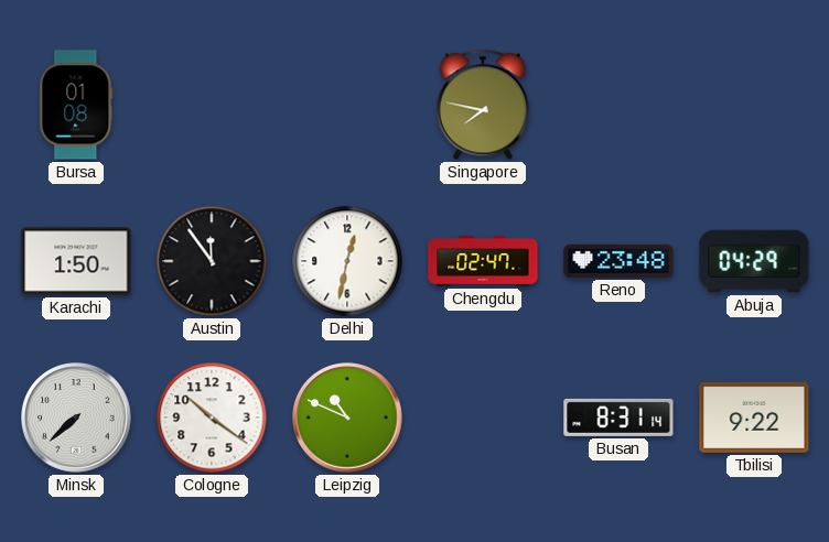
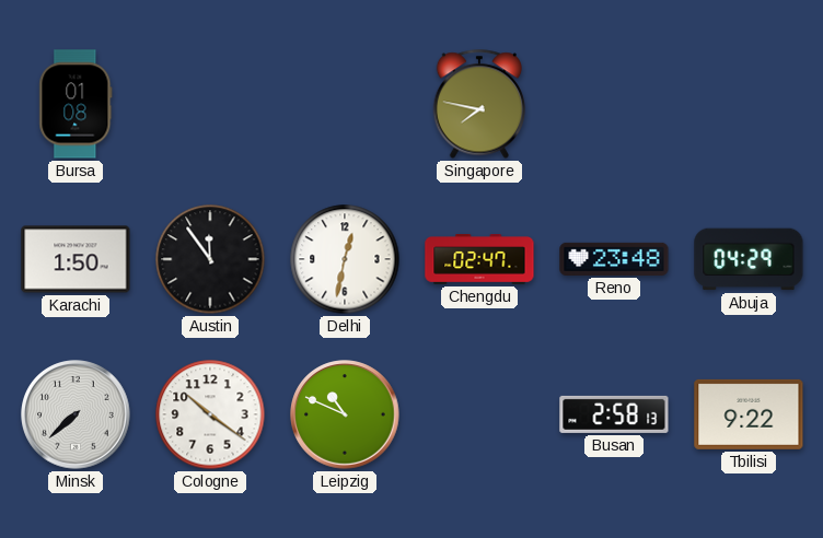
Busan: 8:31 -> 2:58 (614, 414)
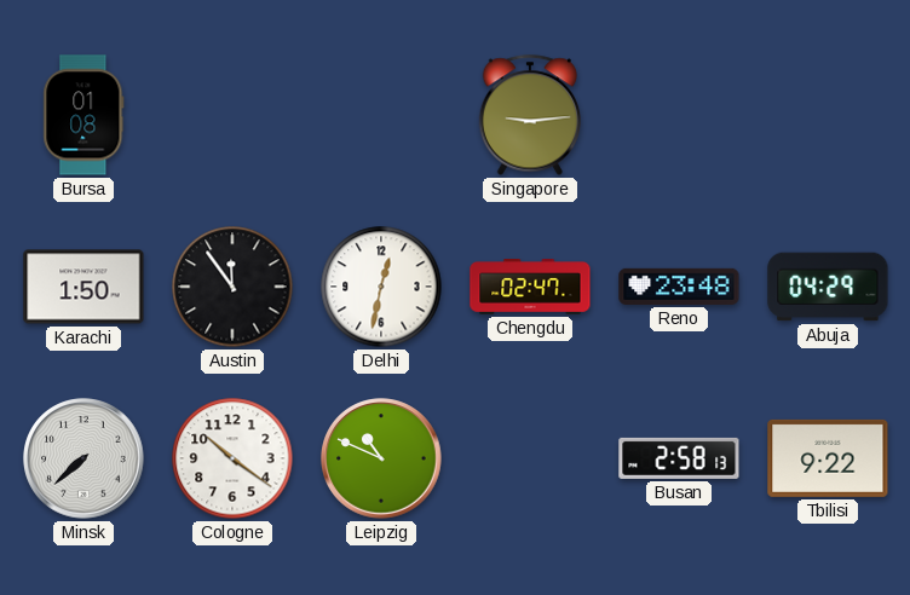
Singapore: 7:47 -> 9:14 (530, 115)
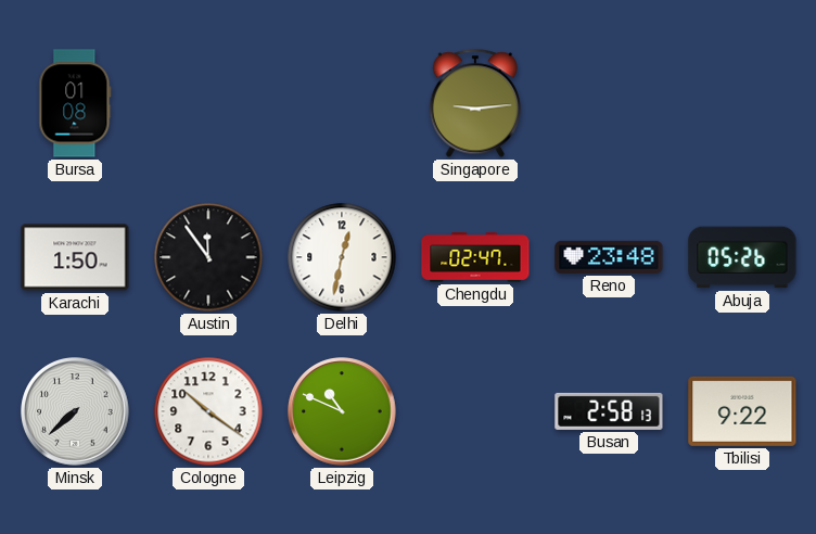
Abuja: 04:29 -> 05:26 (742, 257)
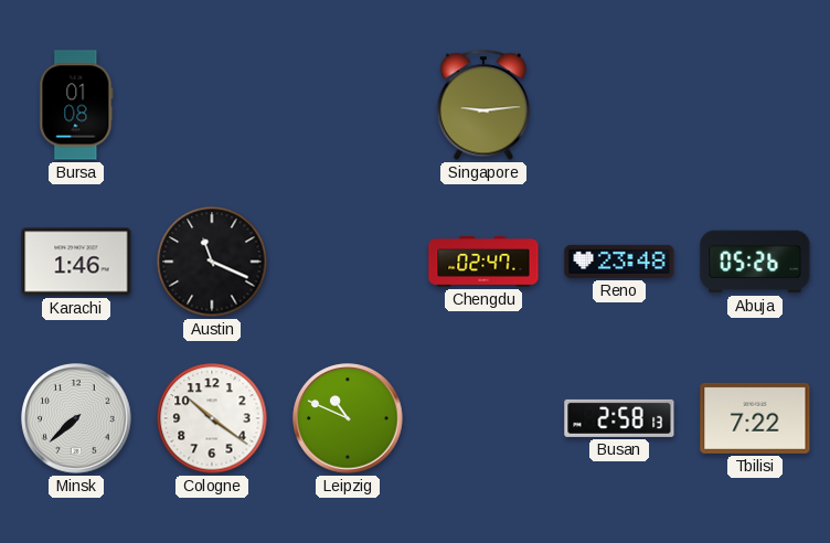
Karachi: 1:50 -> 1:46 (76, 262)
Austin: 11:54 -> 11:19 (212, 262)
Delhi: 12:32 -> none (342, 257)
Tbilisi: 9:22 -> 7:22 (755, 418)
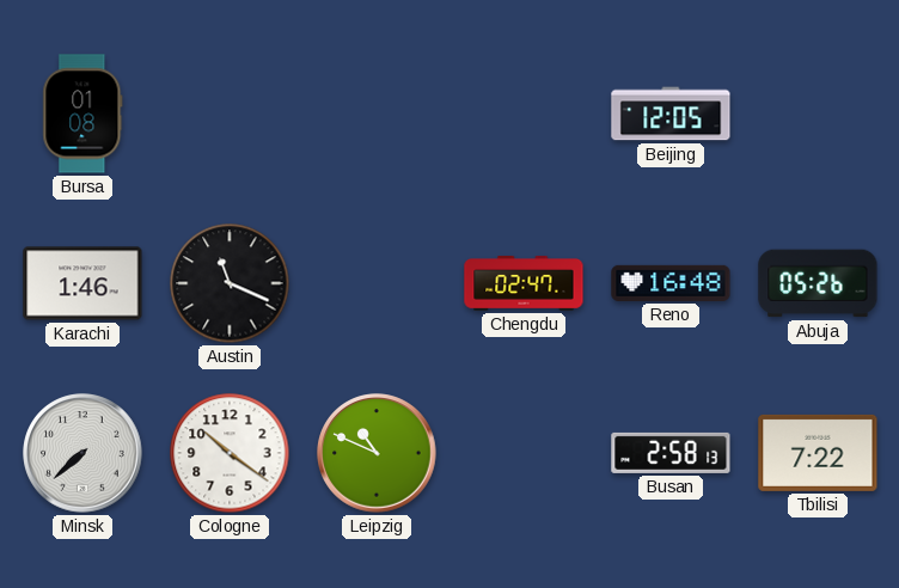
Singapore: 9:14 -> none (483, 105)
Beijing: none -> 12:05 (671, 114)
Reno: 23:48 -> 16:48 (671, 283)
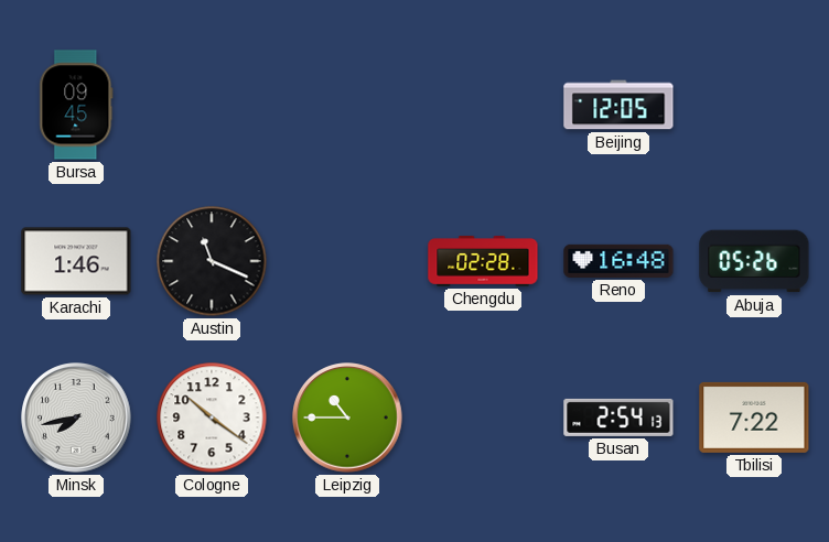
Bursa: 01:08 -> 09:45 (76, 105)
Chengdu: 02:47 -> 02:28 (483, 262)
Minsk: 7:38 -> 7:43 (76, 418)
Leipzig: 10:49 -> 10:45 (347, 418)
Busan: 2:58 -> 2:54 (618, 418)
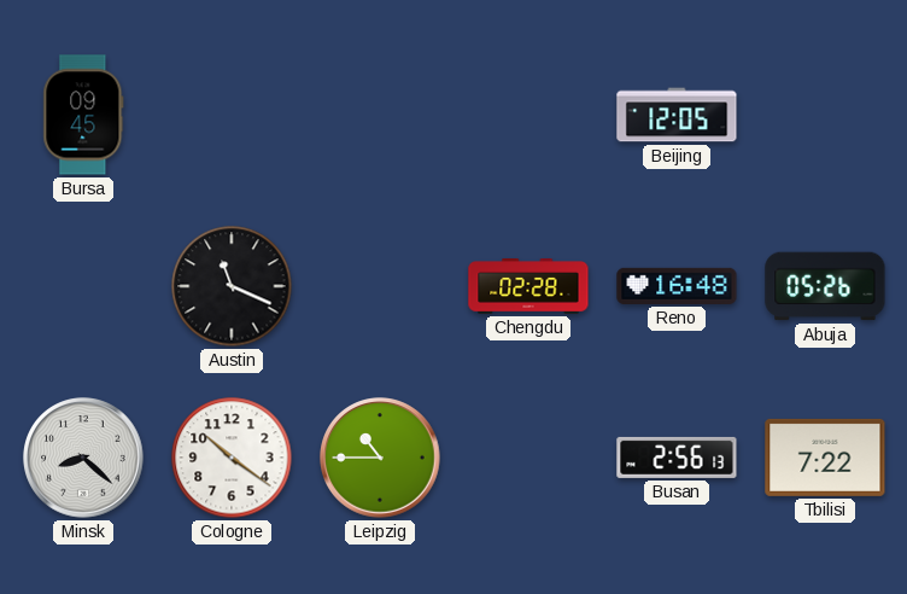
Karachi: 1:46 -> none (76, 261)
Minsk: 7:43 -> 8:22 (83, 458)
Busan: 2:54 -> 2:56 (677, 458)
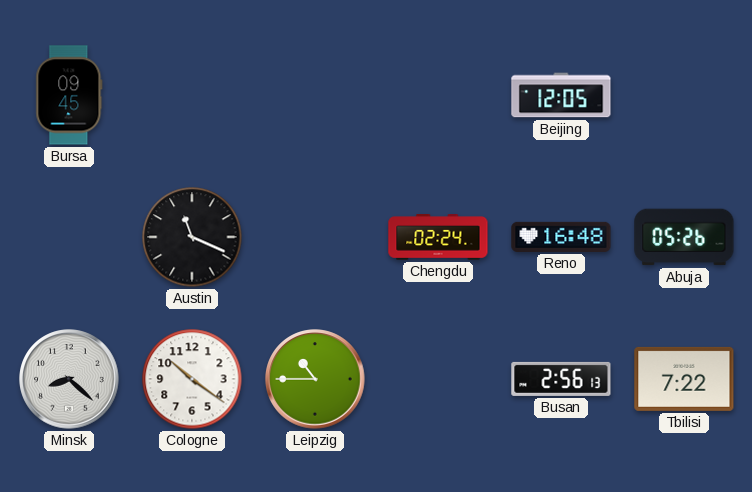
Chengdu: 02:28 -> 02:24 (438, 238)
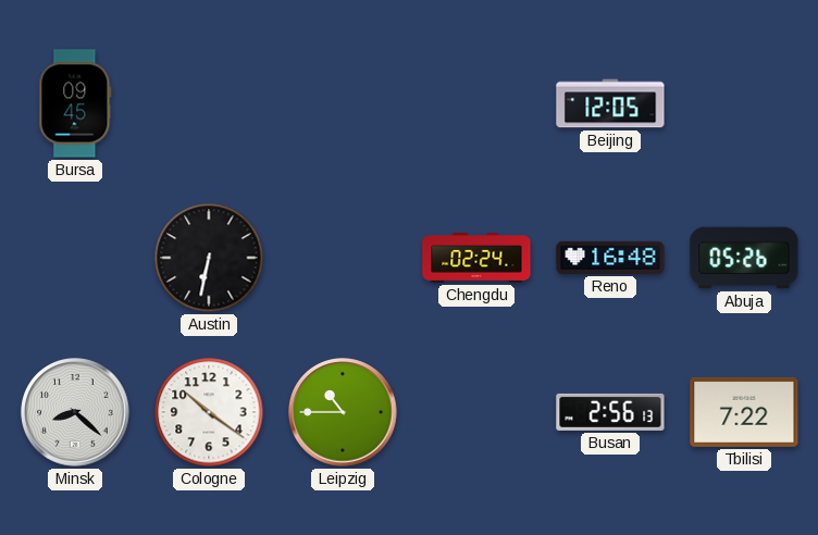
Austin: 11:19 -> 6:32 (209, 258)
